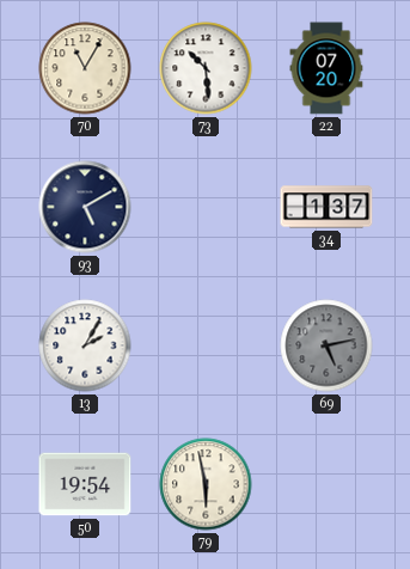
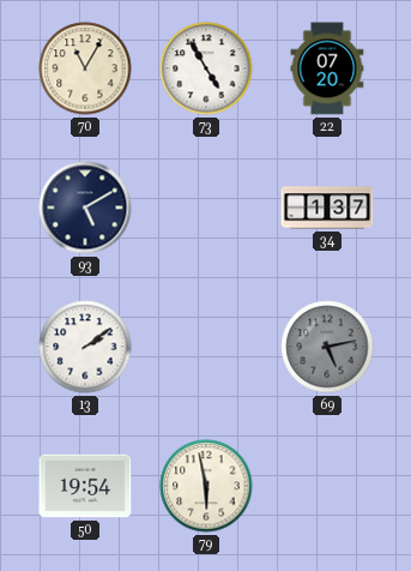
73: 10:29 -> 4:55 (206, 68)
13: 2:05 -> 2:09 (85, 347)
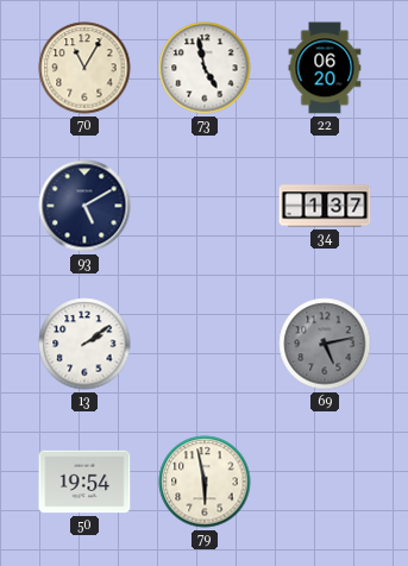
73: 4:55 -> 4:58 (205, 68)
22: 07:20 -> 06:20 (325, 68)
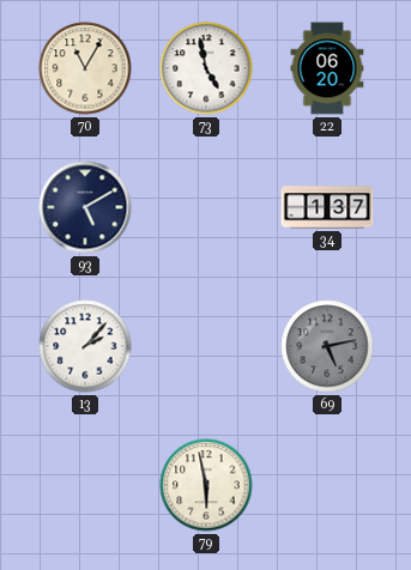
13: 2:09 -> 2:07 (85, 346)
50: 19:54 -> none (84, 482)
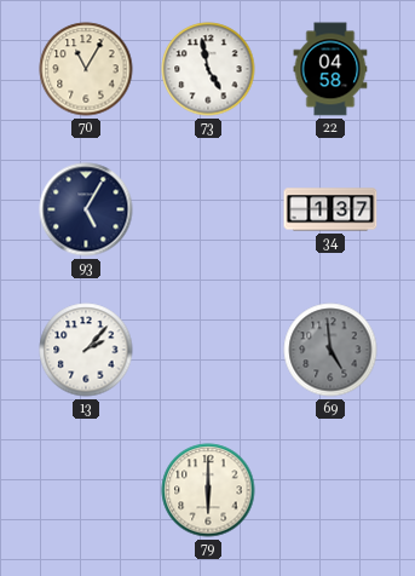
22: 06:20 -> 04:58 (330, 69)
93: 5:10 -> 5:05 (86, 209)
69: 5:13 -> 4:59 (330, 350)
79: 5:58 -> 6:00 (208, 490)
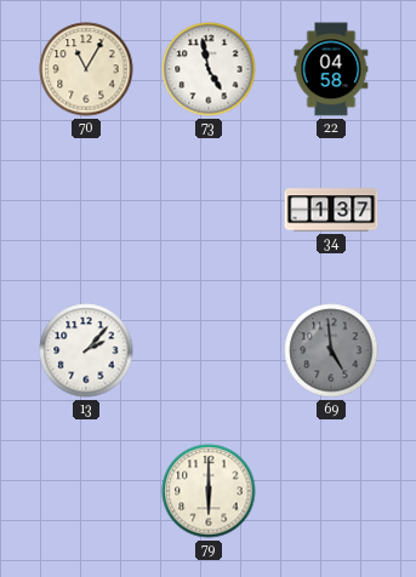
93: 5:05 -> none (86, 209)
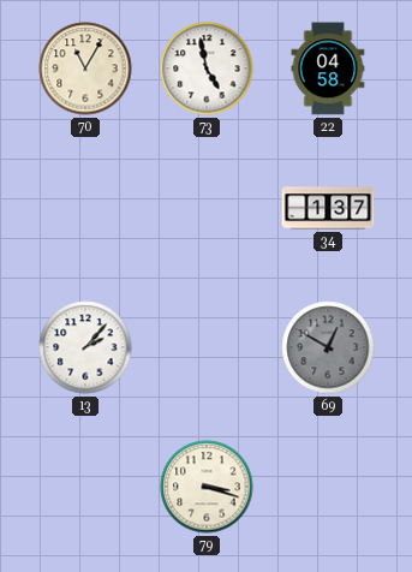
69: 4:59 -> 12:50 (328, 347)
79: 6:00 -> 3:18 (207, 487)
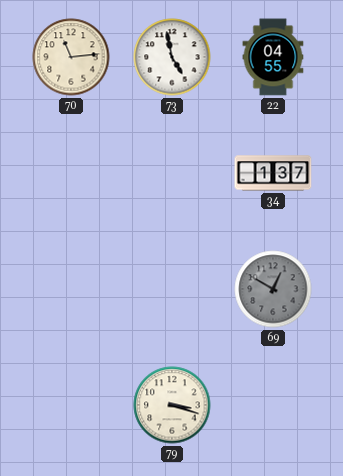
70: 11:05 -> 11:14 (71, 57)
22: 04:58 -> 04:55 (273, 57)
13: 2:07 -> none (85, 347)
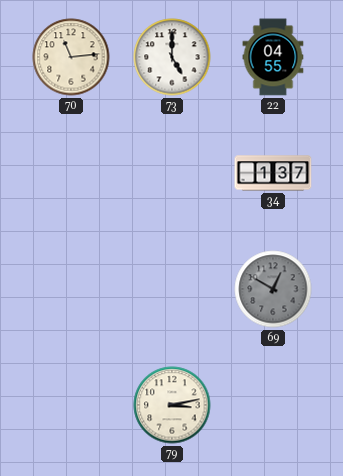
73: 4:58 -> 5:00 (172, 57)
79: 3:18 -> 3:13 (172, 405)
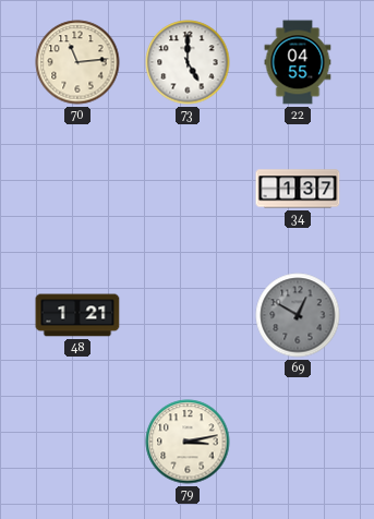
48: none -> 1:21 (77, 315)
